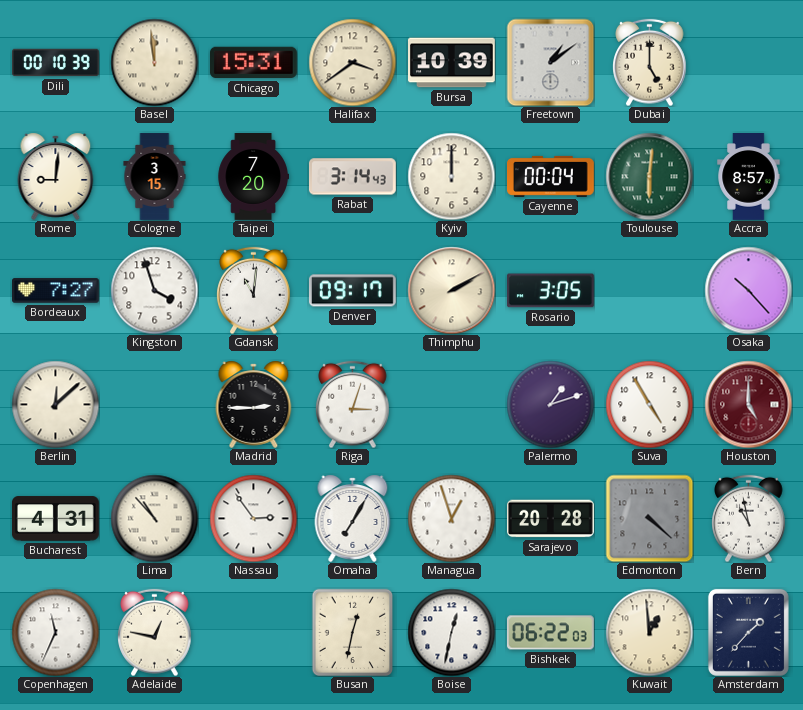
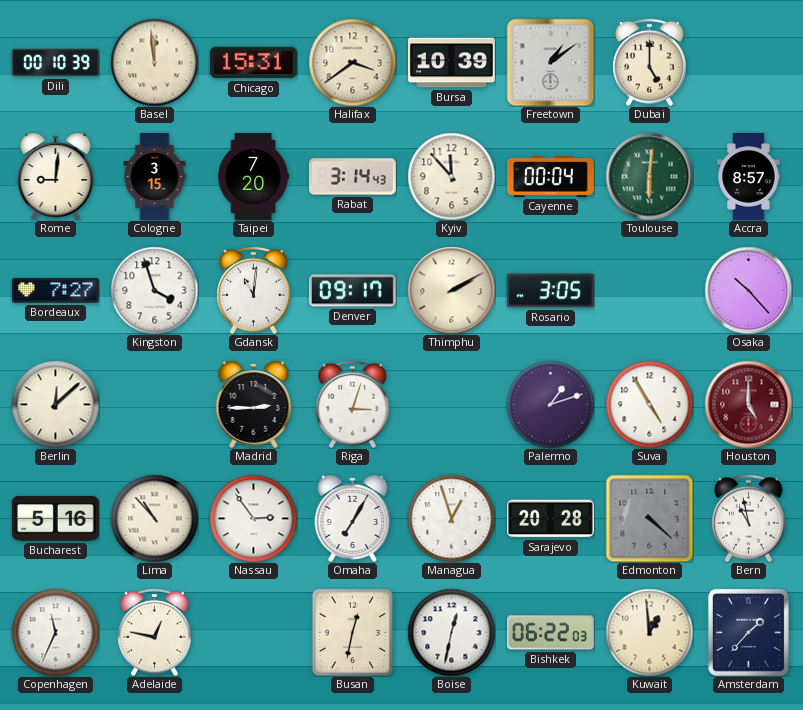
Kyiv: 12:00 -> 11:53 (451, 176)
Bucharest: 4:31 -> 5:16 (56, 519)
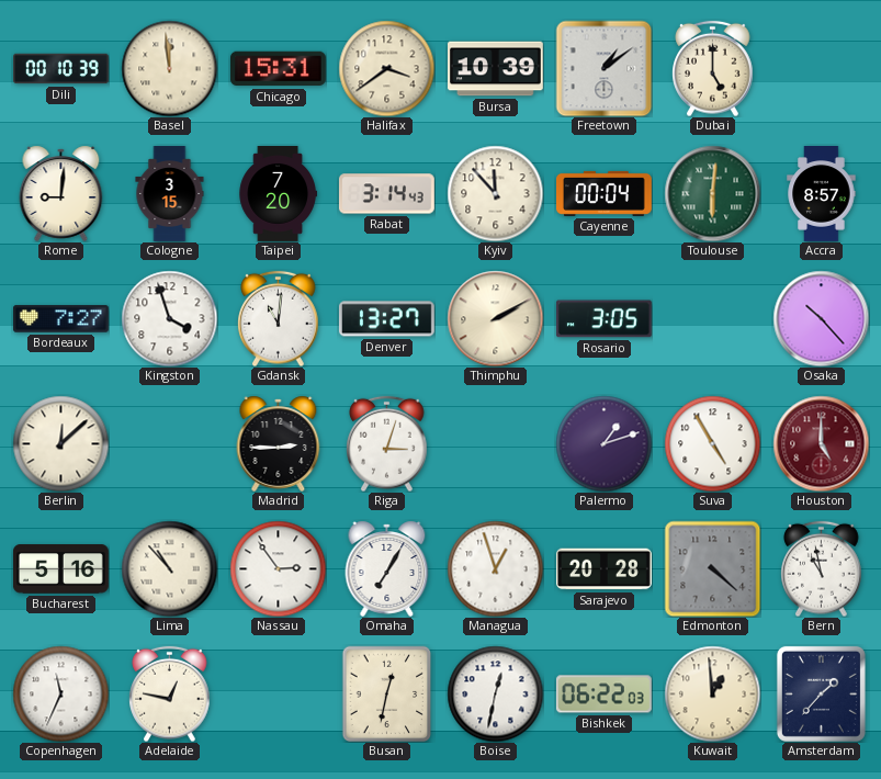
Denver: 09:17 -> 13:27 (386, 319)
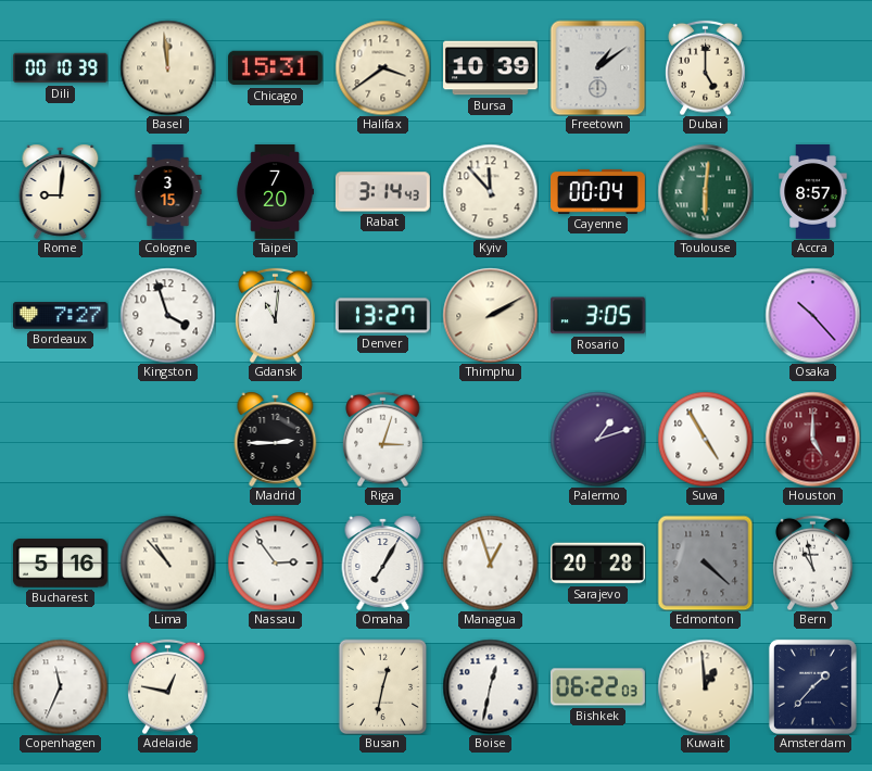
Berlin: 12:08 -> none (60, 443)
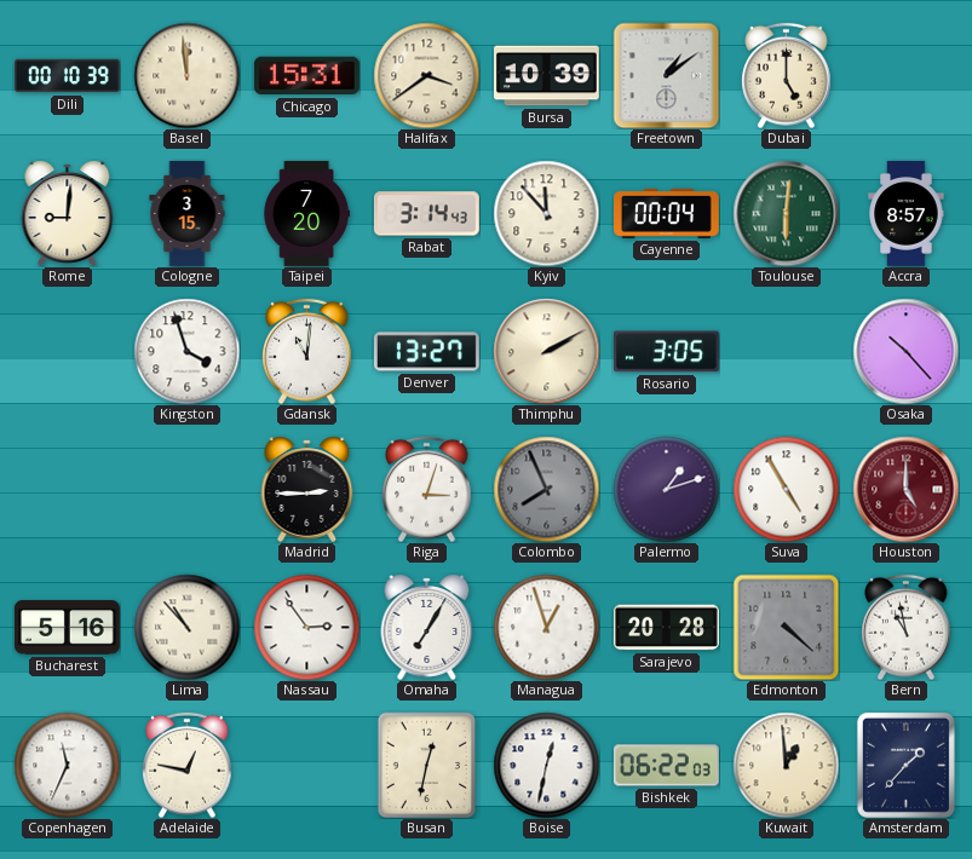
Bordeaux: 7:27 -> none (61, 316)
Colombo: none -> 7:56 (546, 489)
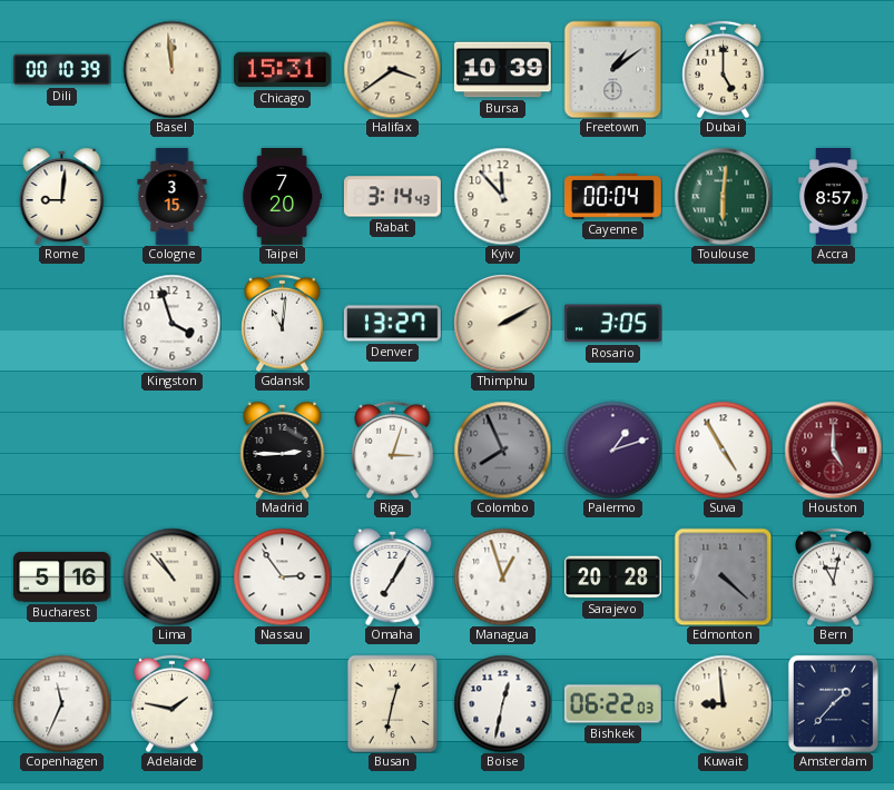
Osaka: 10:23 -> none (905, 351)
Bern: 10:58 -> 11:02 (834, 576)
Adelaide: 12:47 -> 1:47 (173, 703)
Kuwait: 12:59 -> 8:59 (723, 703)
